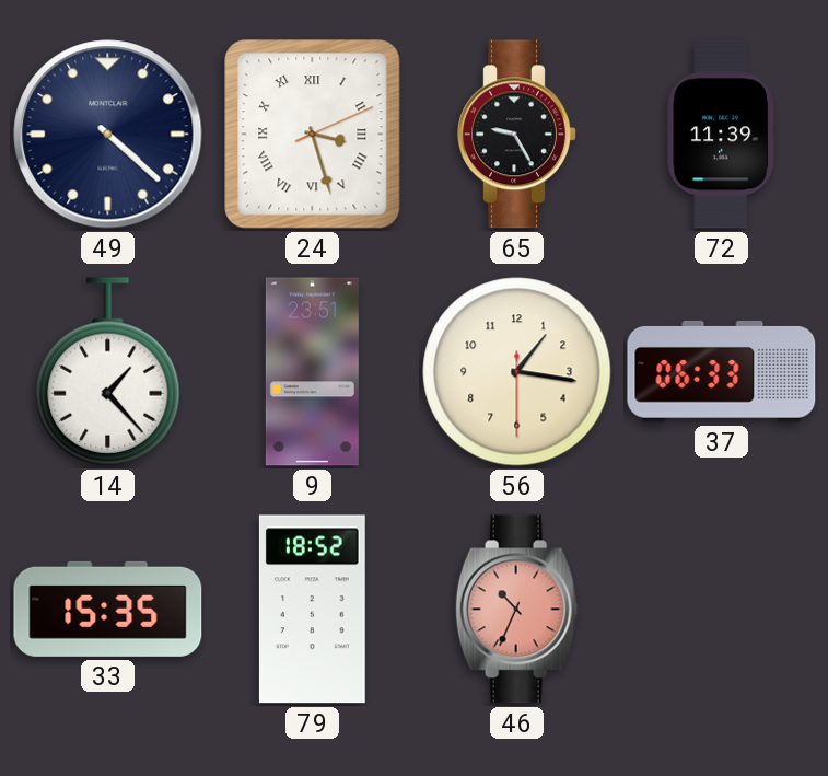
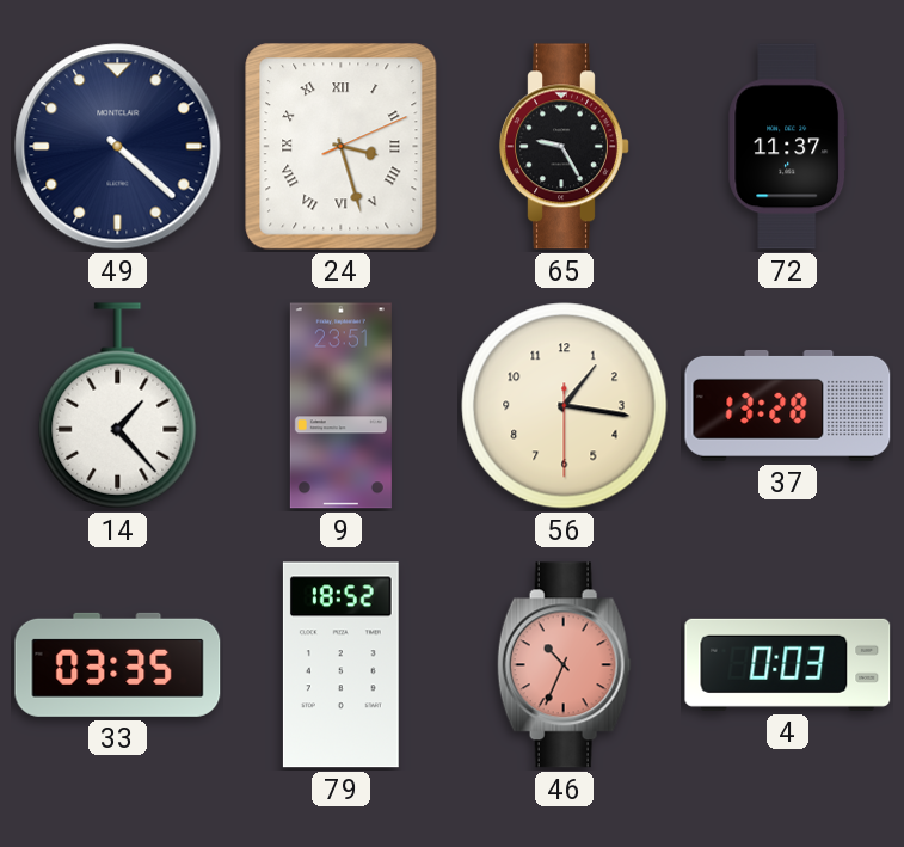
72: 11:39 -> 11:37 (788, 147)
37: 06:33 -> 13:28 (788, 405)
33: 15:35 -> 03:35 (118, 664)
4: none -> 0:03 (788, 664)
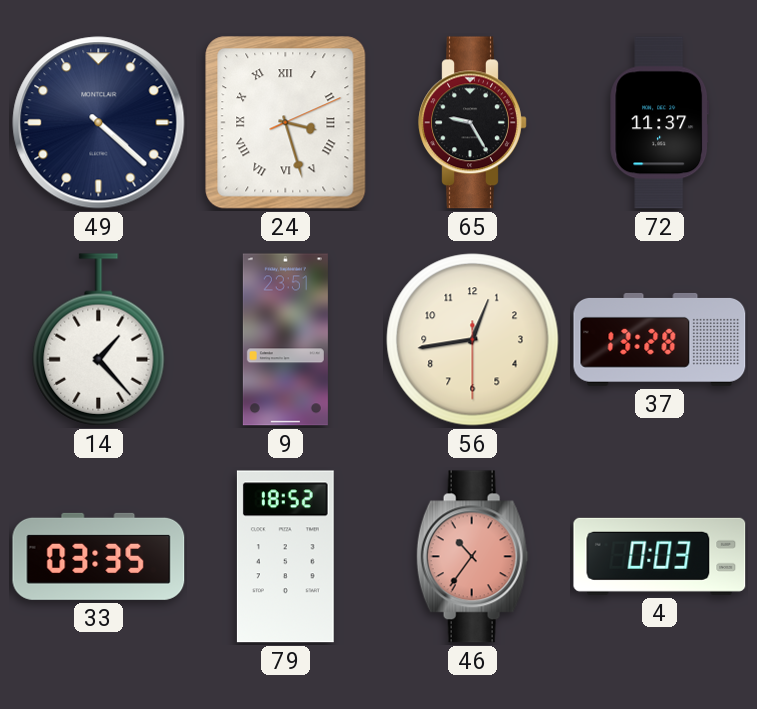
56: 1:16 -> 12:43 (473, 340)
46: 10:34 -> 10:36 (472, 557)
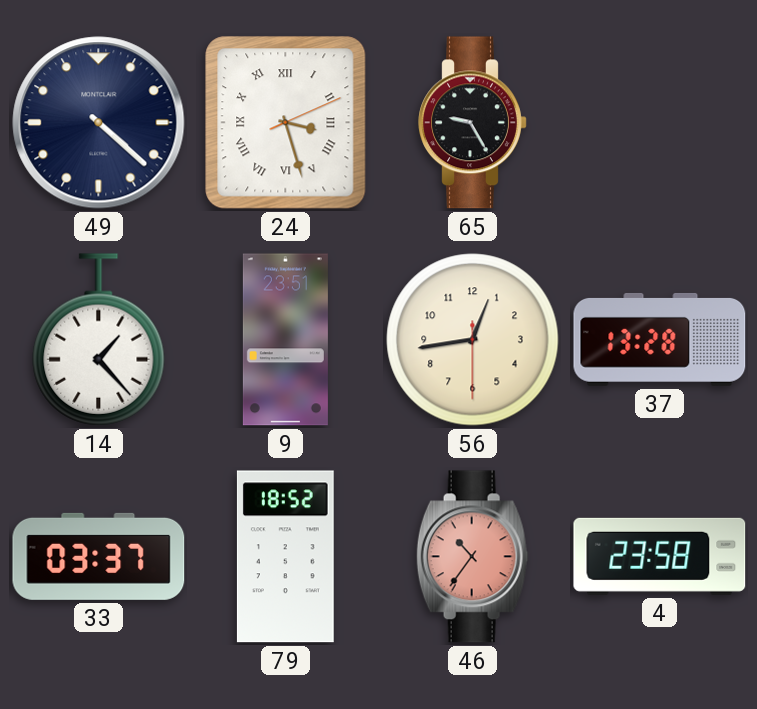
72: 11:37 -> none (660, 123)
33: 03:35 -> 03:37 (99, 556)
4: 0:03 -> 23:58 (660, 556)
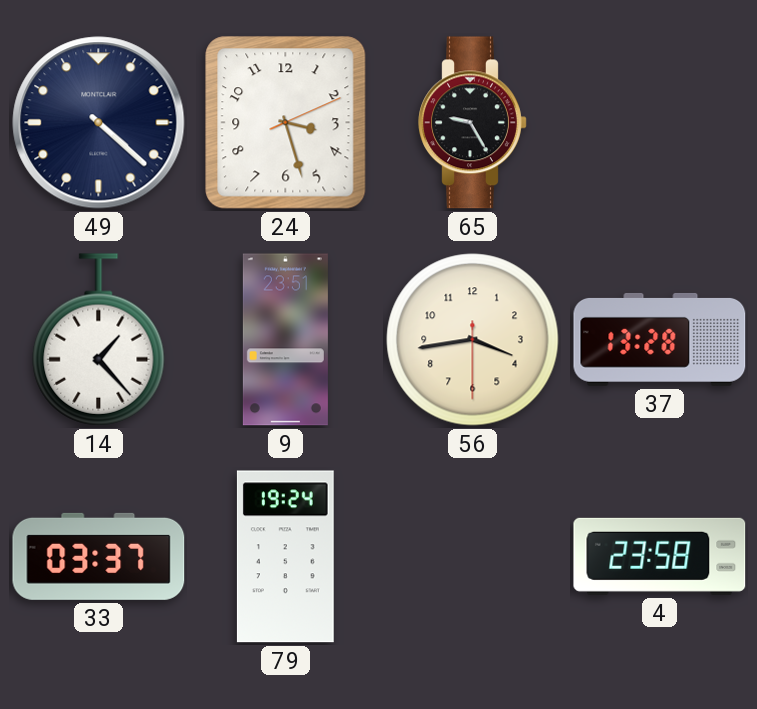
24 numerals: Roman -> Arabic (286, 123)
56: 12:43 -> 3:43 (473, 340)
79: 18:52 -> 19:24 (285, 557)
46: 10:36 -> none (472, 557)
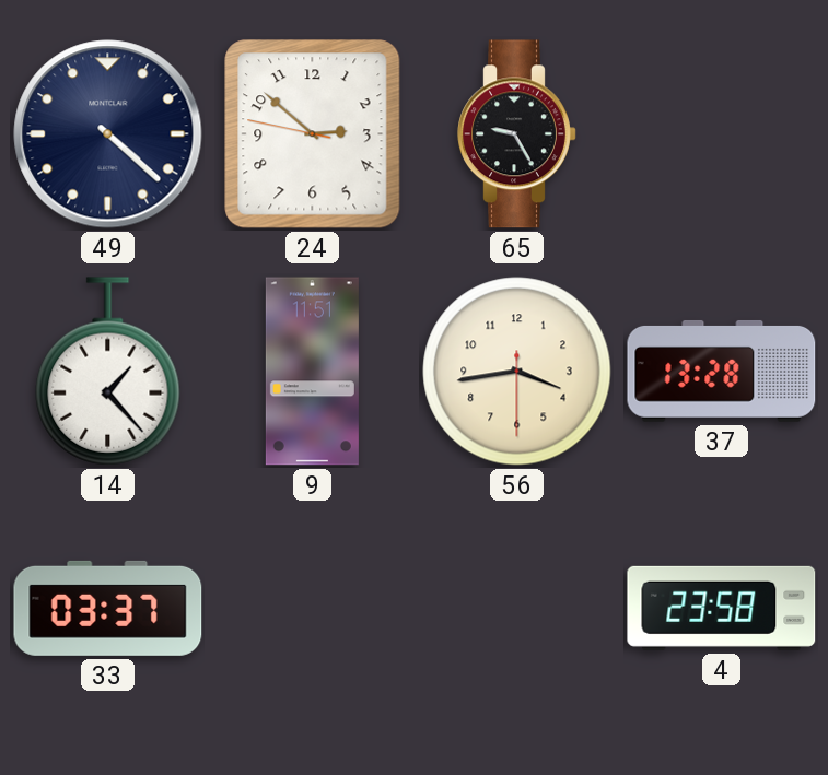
24: 3:27 -> 2:51 (313, 134)
9: 23:51 -> 11:51 (312, 372)
79: 19:24 -> none (285, 557)
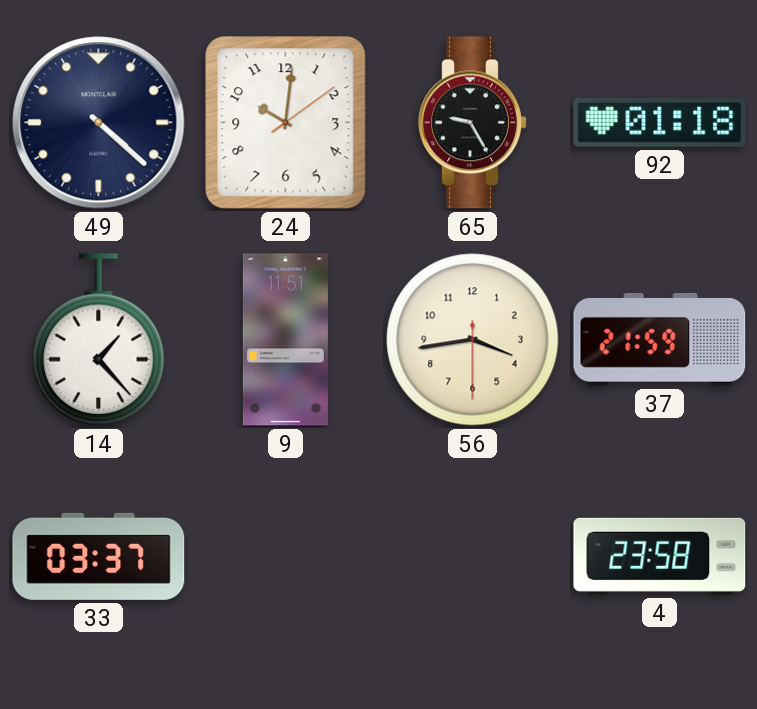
24: 2:51 -> 10:01 (286, 123)
92: none -> 01:18 (660, 123)
37: 13:28 -> 21:59 (660, 339)
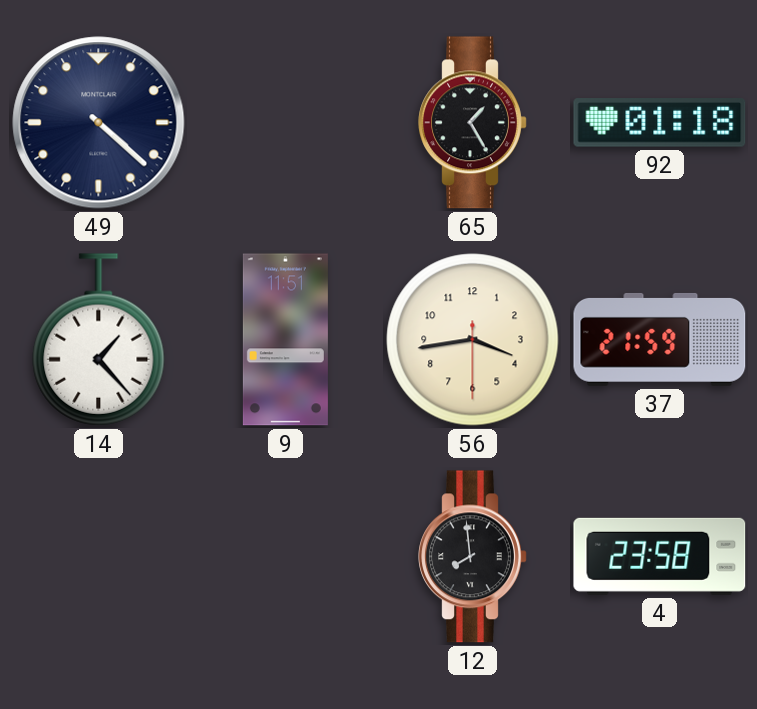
24: 10:01 -> none (286, 123)
65: 9:25 -> 1:25 (473, 123)
33: 03:37 -> none (99, 556)
12: none -> 7:59 (473, 557)
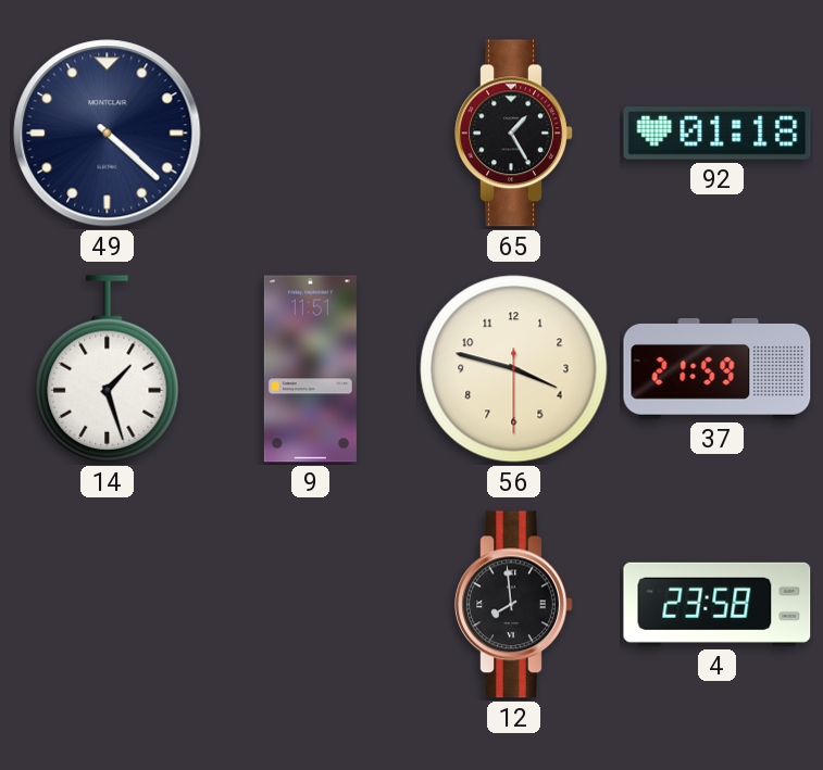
14: 1:23 -> 1:27 (108, 369)
56: 3:43 -> 3:47 (514, 369)
